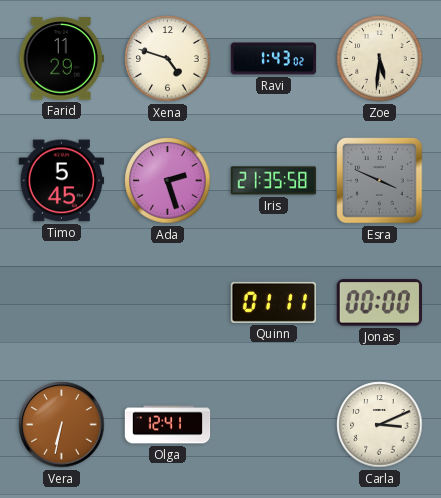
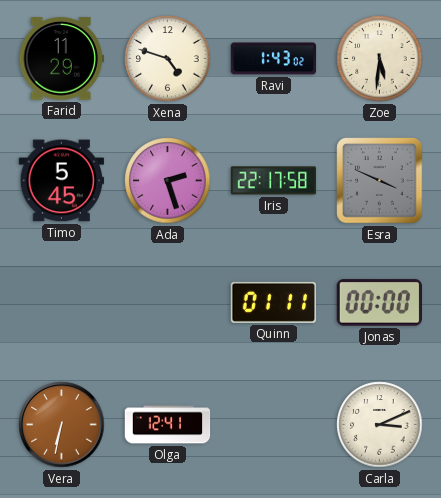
Iris: 21:35 -> 22:17 (274, 181)
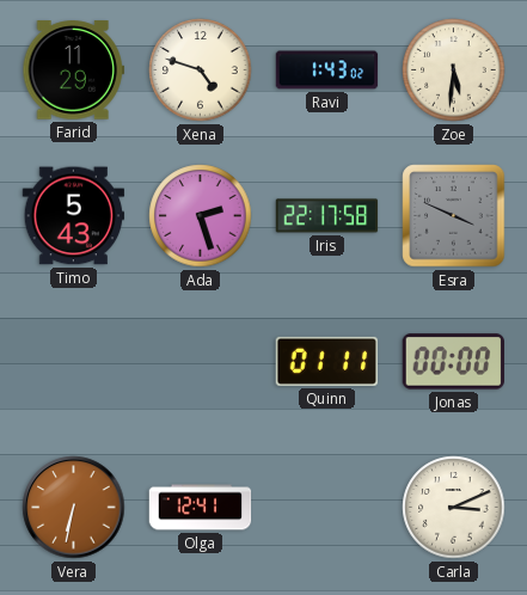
Timo: 5:45 -> 5:43 (74, 216)
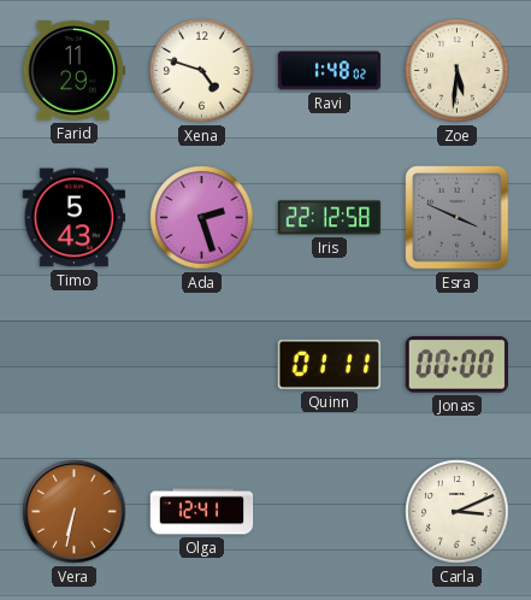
Ravi: 1:43 -> 1:48 (330, 71)
Iris: 22:17 -> 22:12 (330, 218)
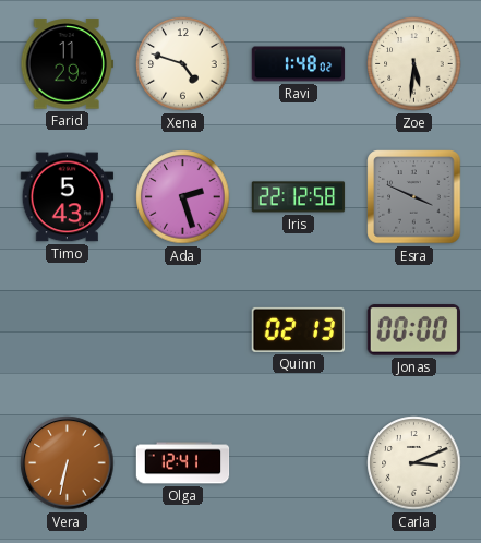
Quinn: 01:11 -> 02:13 (299, 329)
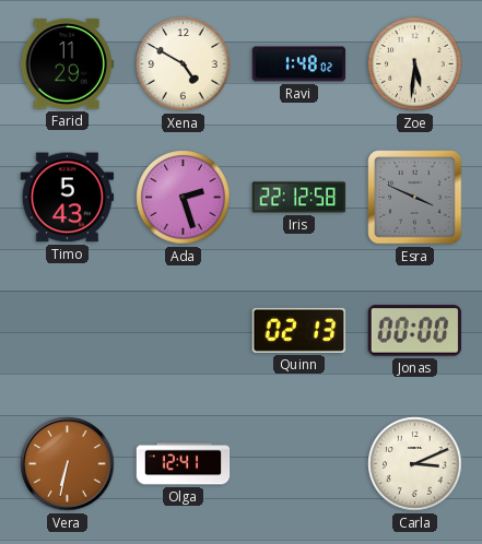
Xena: 4:48 -> 4:50 (184, 64)
